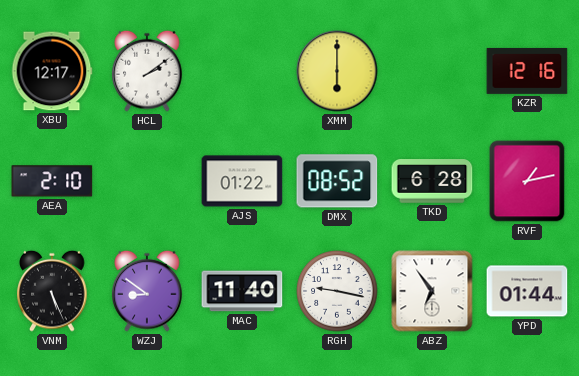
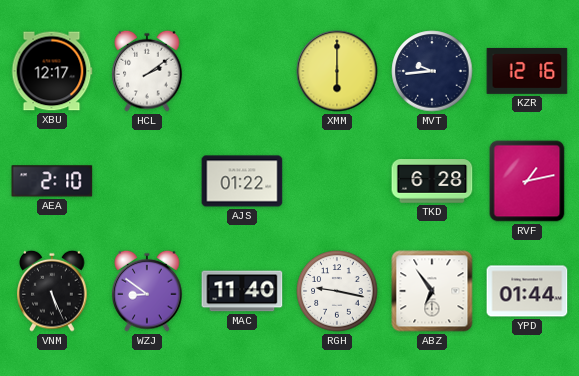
MVT: none -> 9:44 (432, 71)
DMX: 08:52 -> none (337, 181)
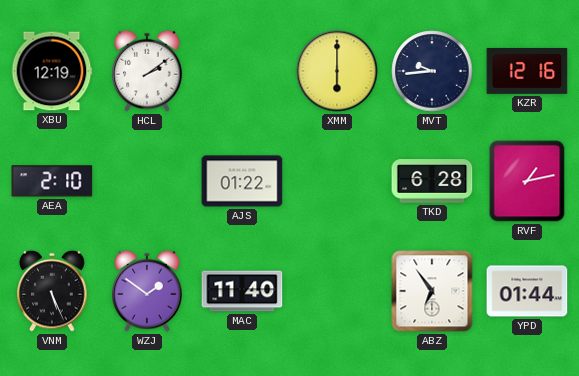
XBU: 12:17 -> 12:19 (52, 71)
WZJ: 8:51 -> 1:51 (147, 291)
RGH: 9:17 -> none (337, 291)
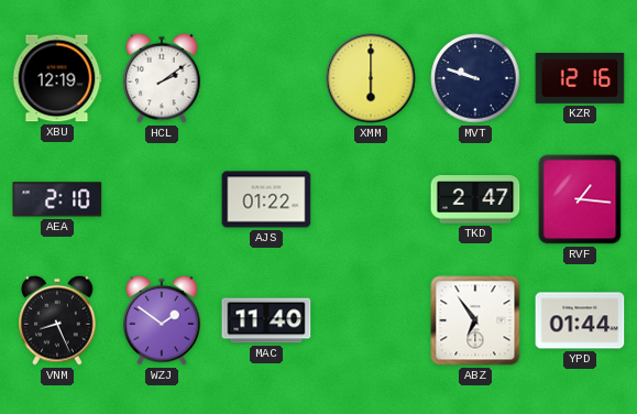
MVT: 9:44 -> 9:48 (475, 78)
TKD: 6:28 -> 2:47 (475, 199)
RVF: 1:13 -> 1:16 (580, 199)
VNM: 5:26 -> 8:26 (57, 320)
